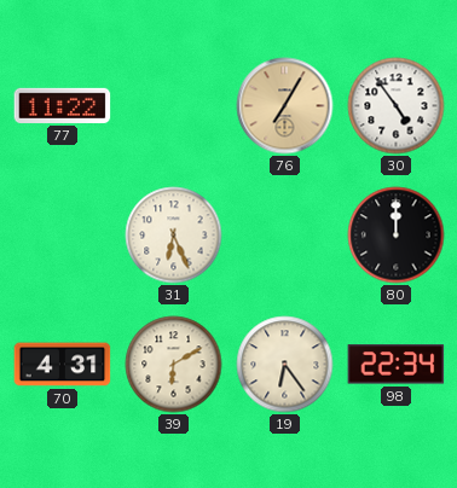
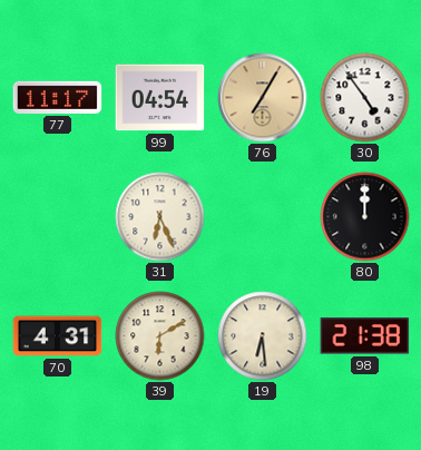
77: 11:22 -> 11:17 (58, 97)
99: none -> 04:54 (160, 98)
19: 6:24 -> 6:29 (263, 336)
98: 22:34 -> 21:38 (365, 336)
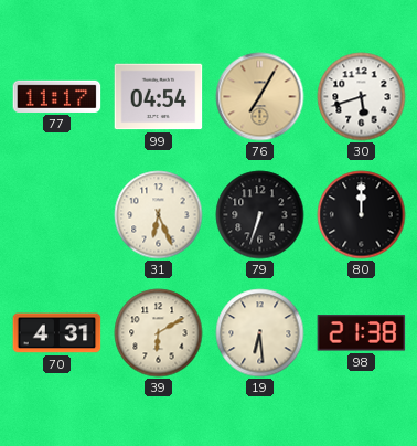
30: 4:54 -> 5:42 (362, 97)
79: none -> 6:33 (260, 215)
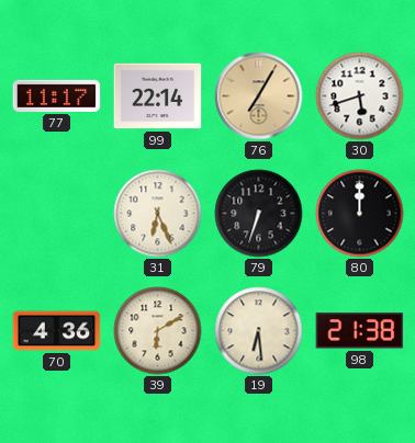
99: 04:54 -> 22:14 (158, 96)
70: 4:31 -> 4:36 (57, 331)
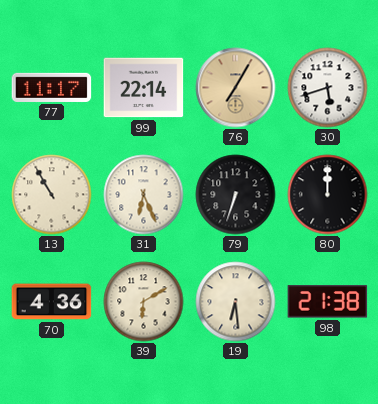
13: none -> 10:55 (52, 195)
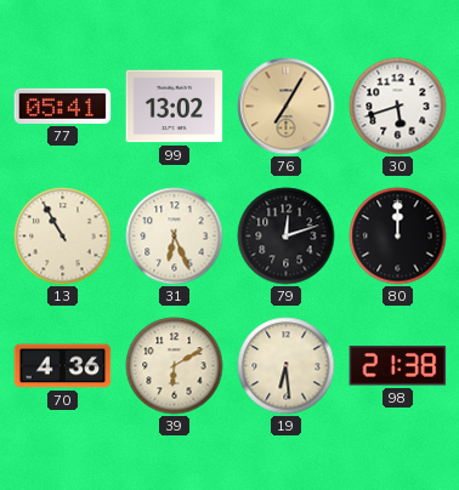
77: 11:17 -> 05:41 (63, 106)
99: 22:14 -> 13:02 (175, 107)
79: 6:33 -> 12:12 (287, 237)
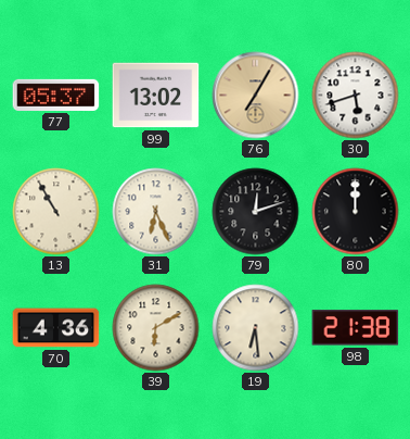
77: 05:41 -> 05:37 (56, 95)
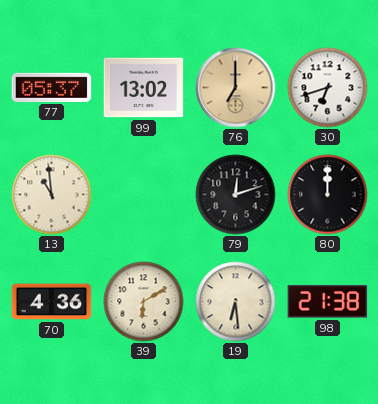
76: 7:05 -> 7:00 (236, 88)
30: 5:42 -> 6:42 (328, 88)
13: 10:55 -> 10:59 (52, 195)
31: 6:26 -> none (156, 212)
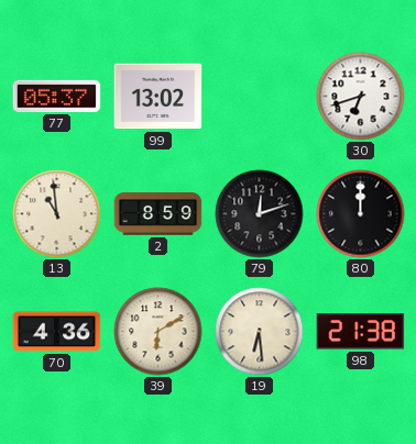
76: 7:00 -> none (236, 88)
2: none -> 8:59 (158, 214)
